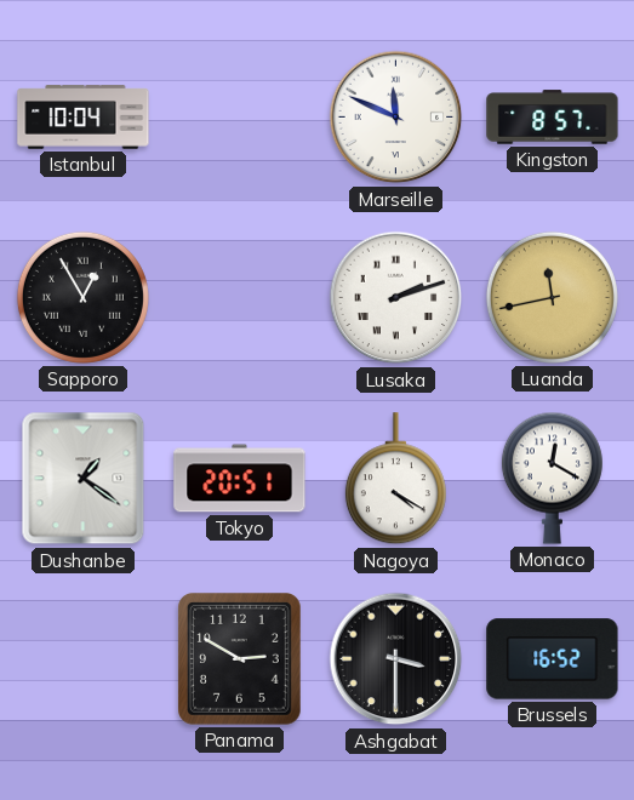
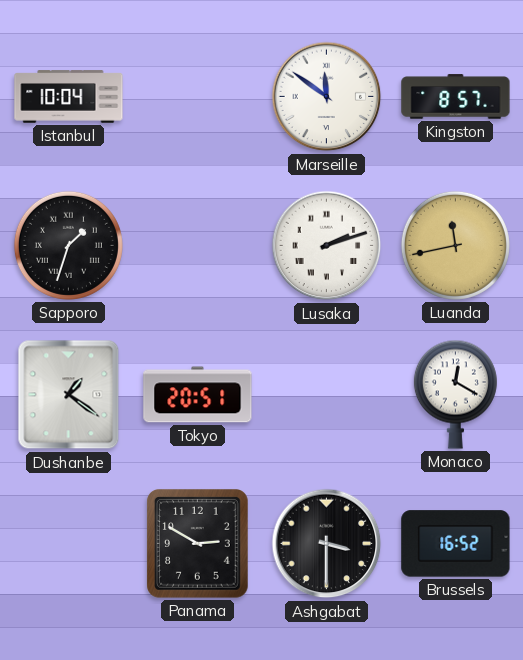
Marseille: 11:49 -> 11:51 (327, 97)
Sapporo: 12:55 -> 1:33 (68, 245)
Nagoya: 4:20 -> none (395, 479)
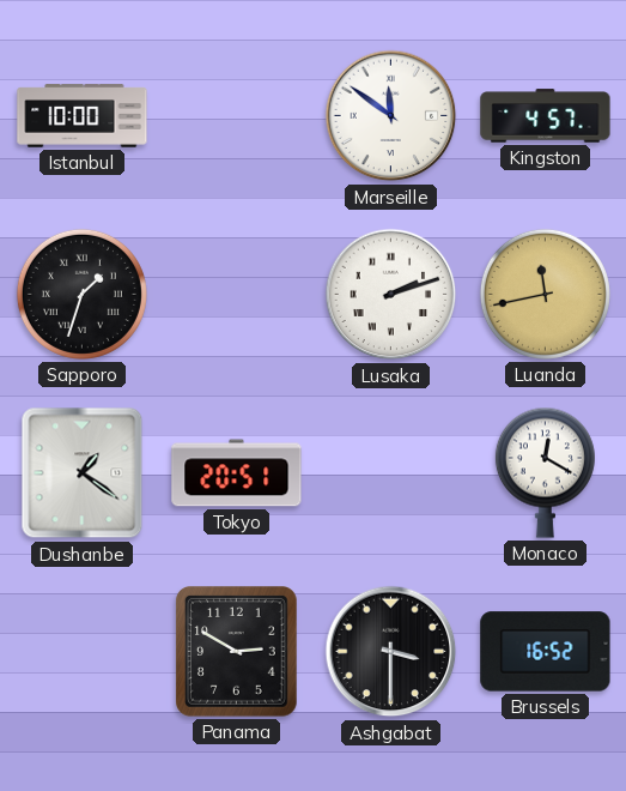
Istanbul: 10:04 -> 10:00 (83, 116)
Kingston: 8:57 -> 4:57 (546, 116)
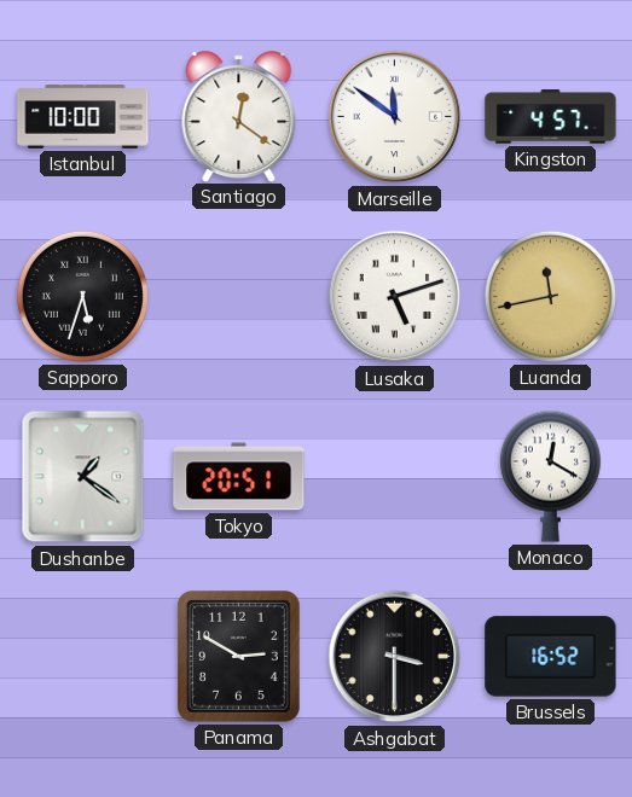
Santiago: none -> 12:21 (239, 116)
Sapporo: 1:33 -> 5:33 (82, 296)
Lusaka: 2:12 -> 5:12 (395, 297)
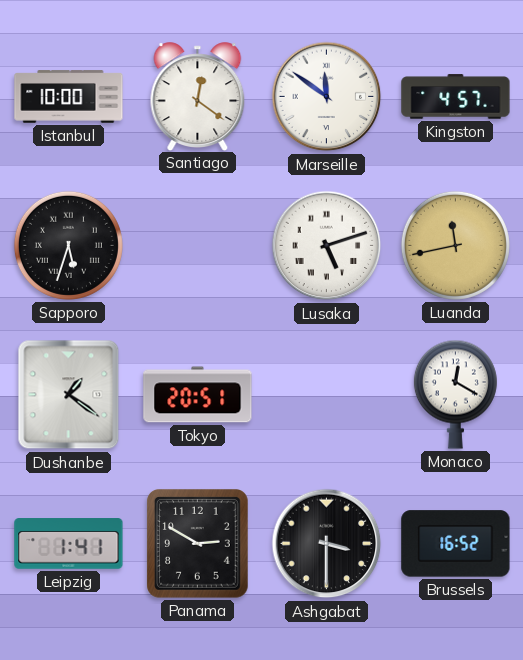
Leipzig: none -> 1:41 (69, 544)
